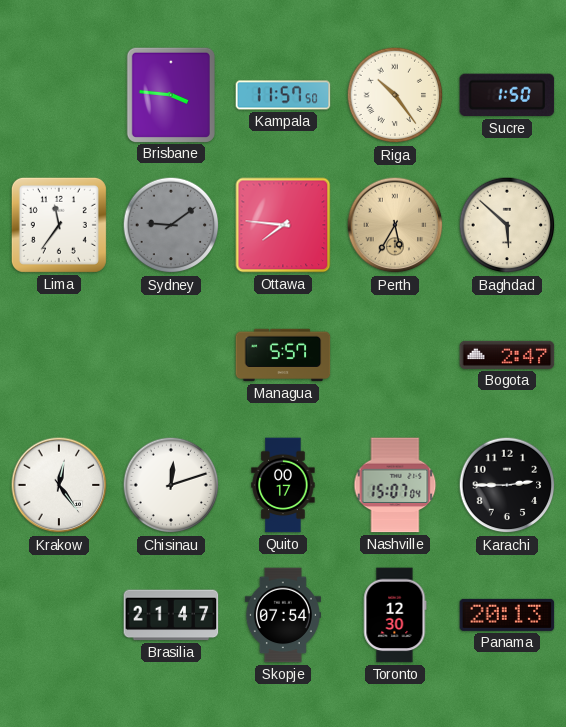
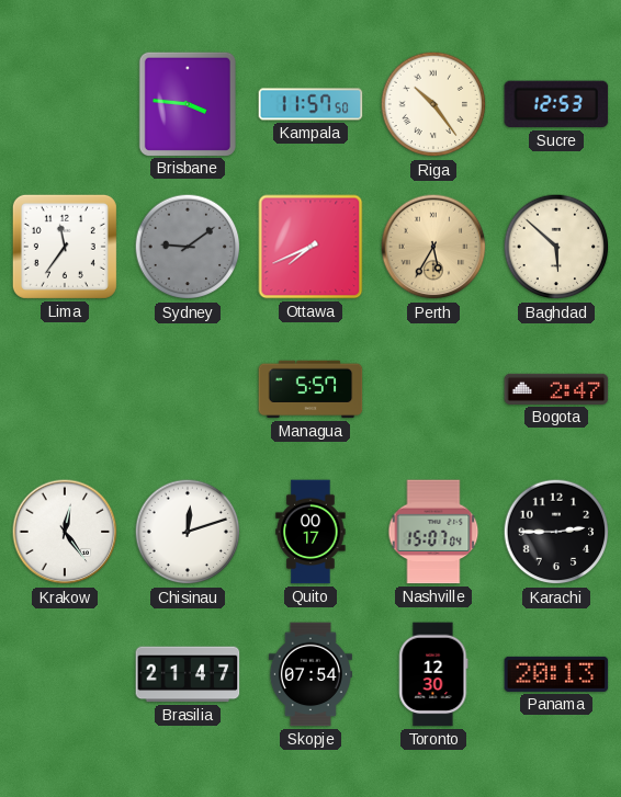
Sucre: 1:50 -> 12:53 (556, 104)
Ottawa: 7:46 -> 7:41 (310, 247)
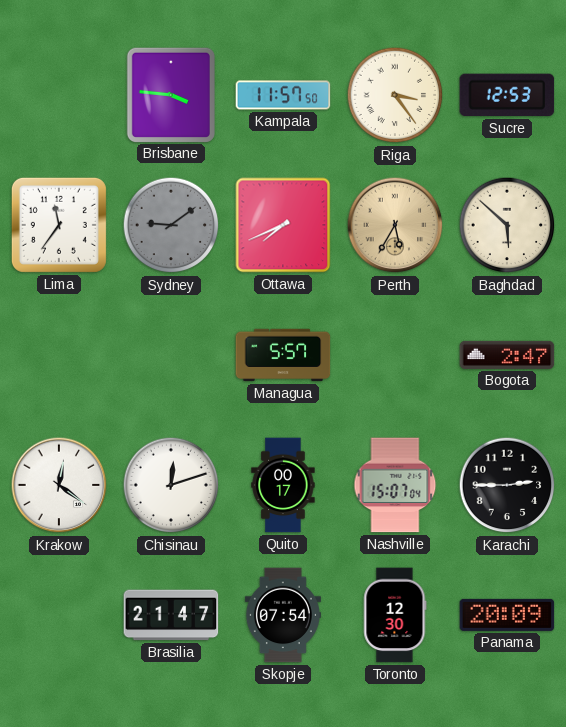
Riga: 10:24 -> 3:24 (395, 95)
Krakow: 12:24 -> 12:21 (59, 485)
Panama: 20:13 -> 20:09 (507, 615)
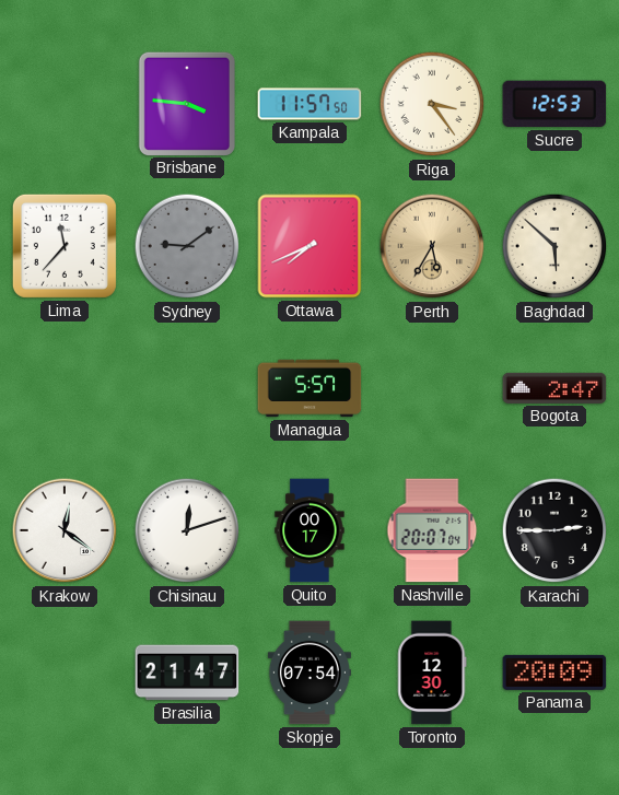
Lima: 11:36 -> 11:37 (65, 246)
Nashville: 15:07 -> 20:07 (432, 530)
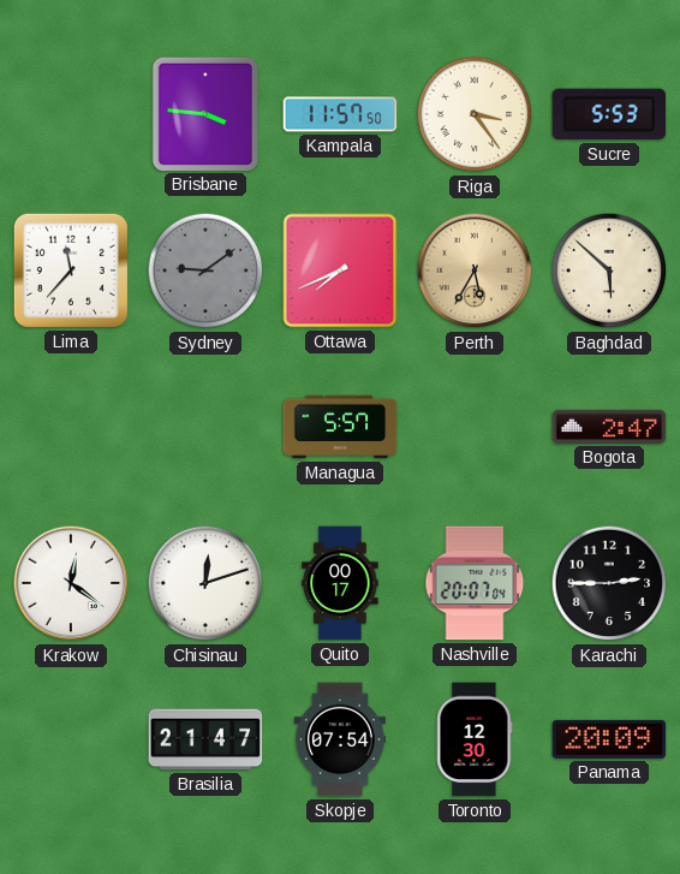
Sucre: 12:53 -> 5:53 (609, 114)
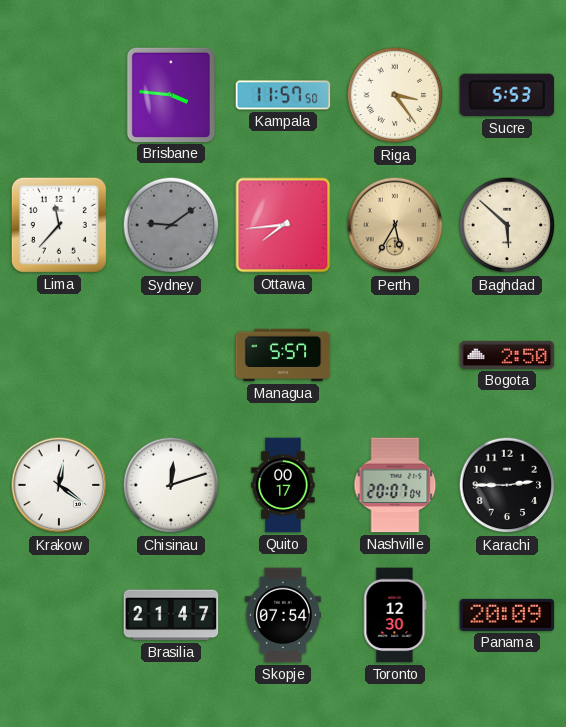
Ottawa: 7:41 -> 7:44 (283, 225)
Bogota: 2:47 -> 2:50 (507, 355)
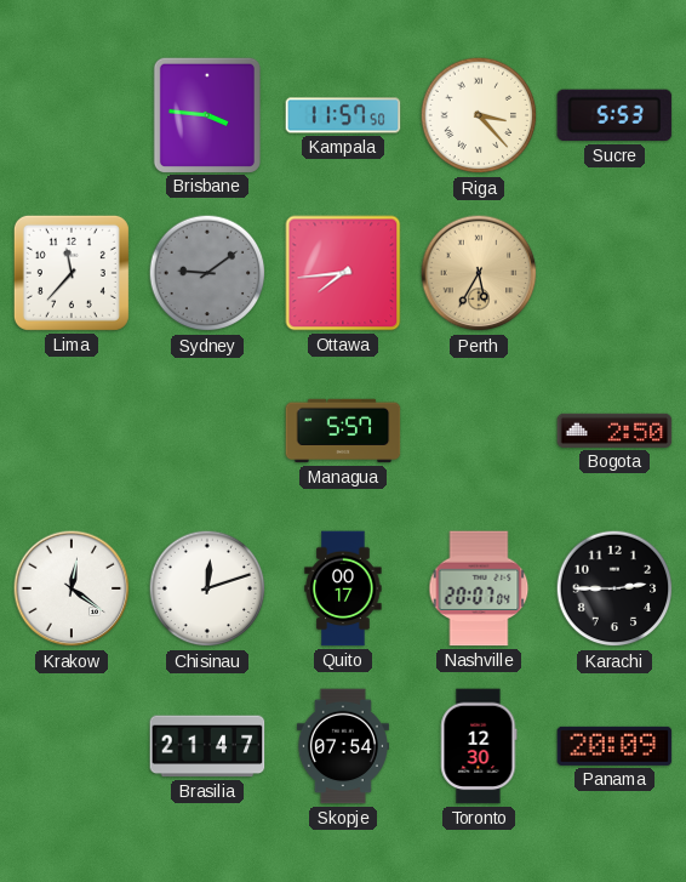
Riga: 3:24 -> 3:23 (479, 115)
Baghdad: 5:52 -> none (507, 225)
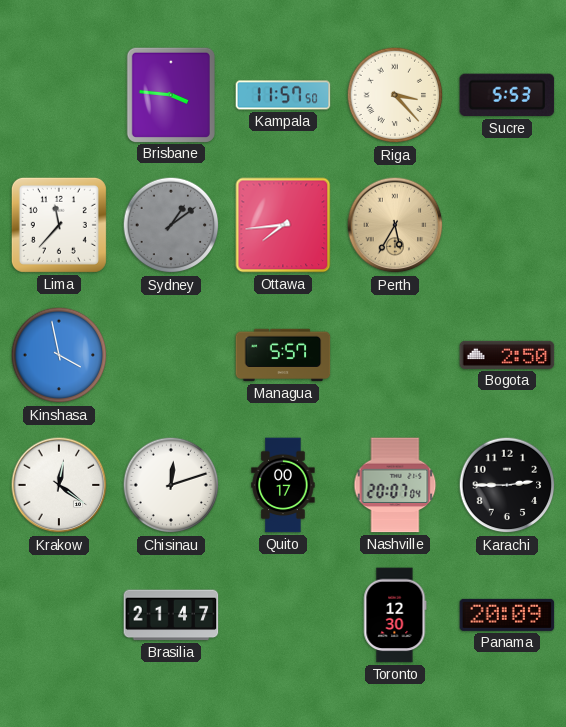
Sydney: 9:09 -> 1:09 (171, 225)
Kinshasa: none -> 3:58 (59, 355)
Skopje: 07:54 -> none (343, 746)
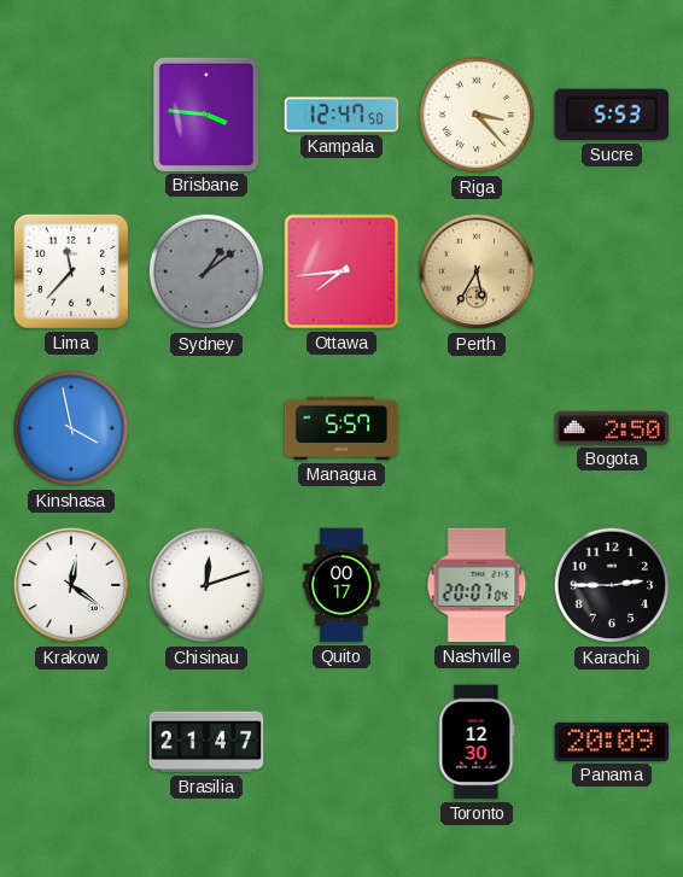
Kampala: 11:57 -> 12:47 (341, 115)
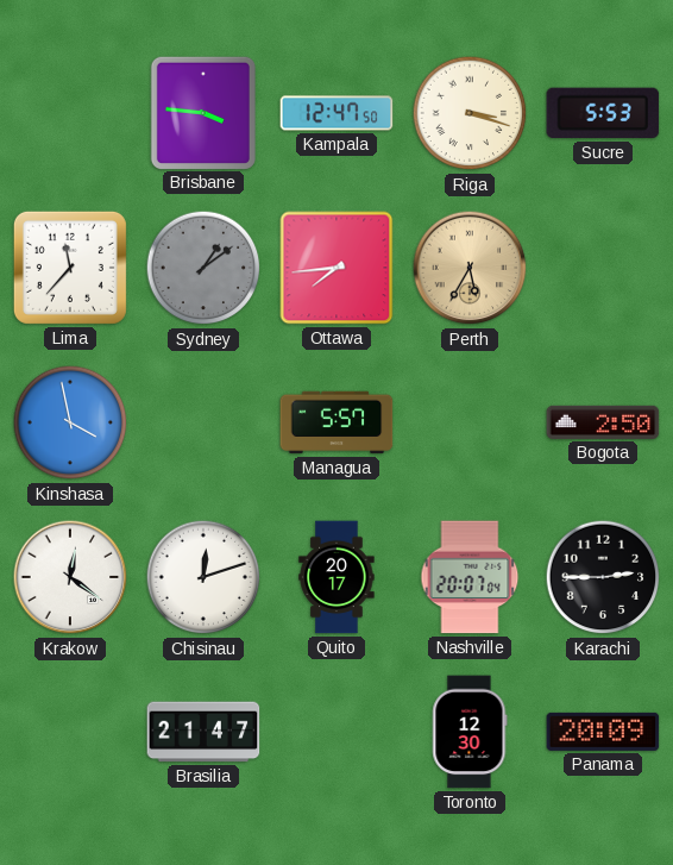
Riga: 3:23 -> 3:18 (470, 113)
Quito: 00:17 -> 20:17 (336, 577)
